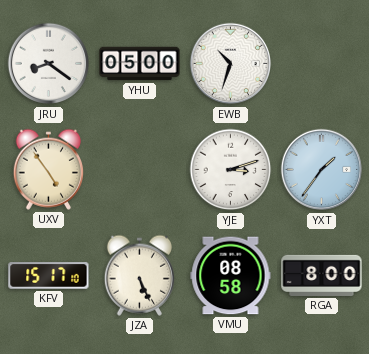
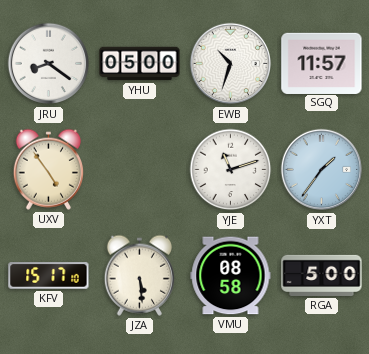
SGQ: none -> 11:57 (322, 63)
YJE: 3:12 -> 11:12 (231, 170)
JZA: 5:26 -> 5:29 (139, 275)
RGA: 8:00 -> 5:00 (322, 275)
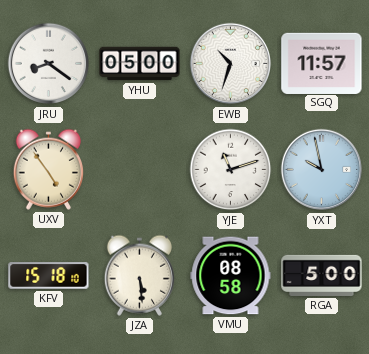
YXT: 1:36 -> 9:58 (322, 170)
KFV: 15:17 -> 15:18 (49, 276)
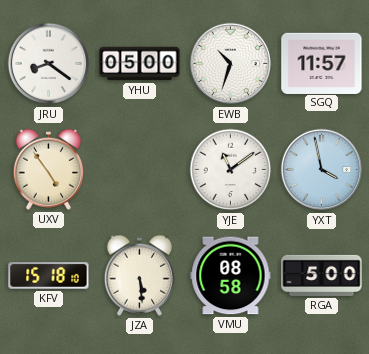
YJE: 11:12 -> 11:09 (231, 170)
YXT: 9:58 -> 3:58 (322, 170)
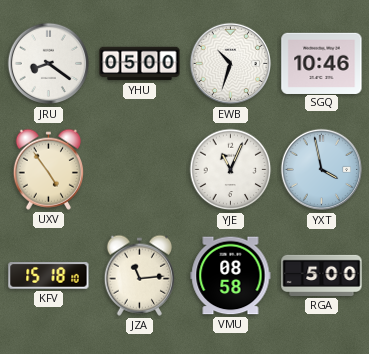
SGQ: 11:57 -> 10:46 (322, 63)
YJE: 11:09 -> 11:04 (231, 170)
JZA: 5:29 -> 11:14 (139, 275)
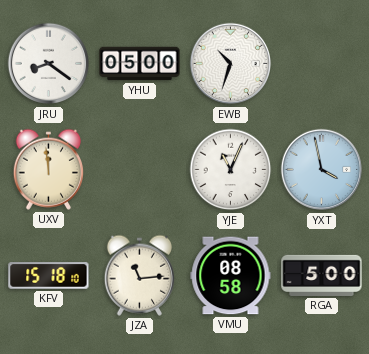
SGQ: 10:46 -> none (322, 63)
UXV: 4:54 -> 11:59 (48, 169)
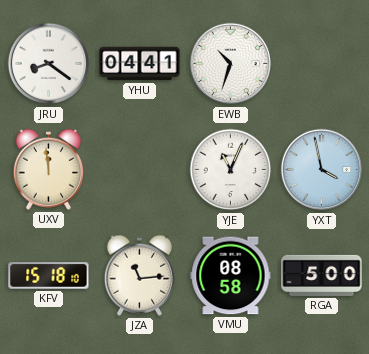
YHU: 05:00 -> 04:41 (140, 64)
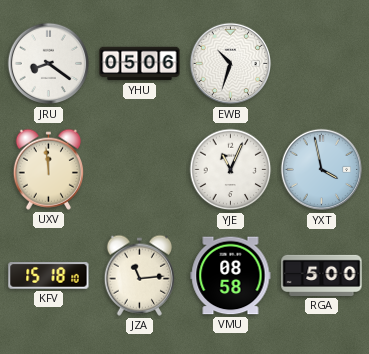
YHU: 04:41 -> 05:06 (140, 64)
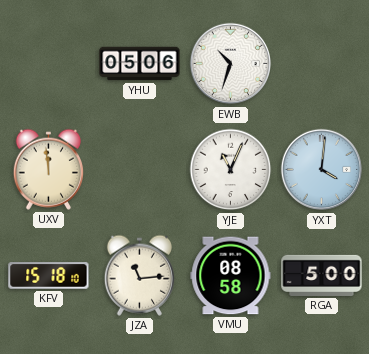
JRU: 8:21 -> none (49, 64)
YXT: 3:58 -> 4:01 (322, 170)
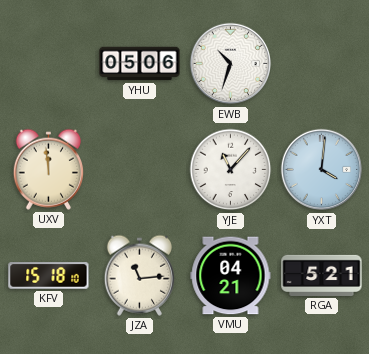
YJE: 11:04 -> 11:07 (231, 170)
VMU: 08:58 -> 04:21 (231, 276)
RGA: 5:00 -> 5:21 (322, 275)
